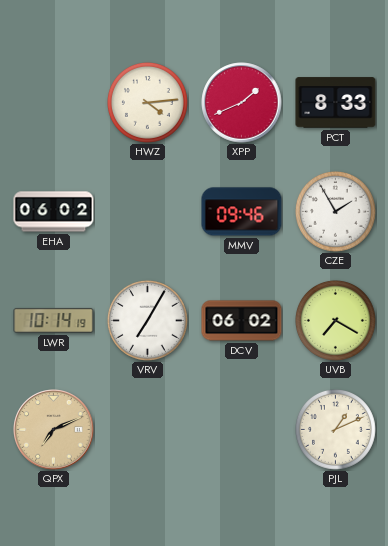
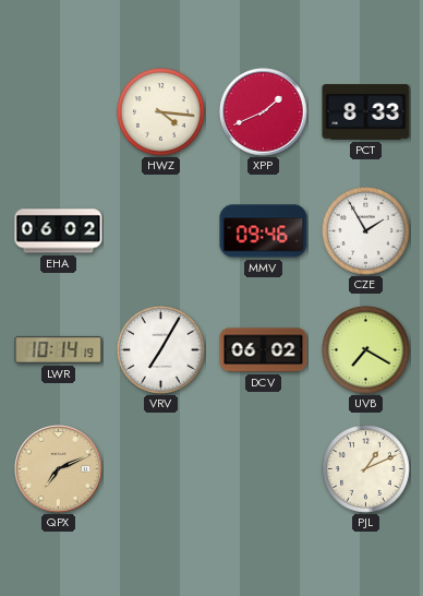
HWZ: 4:14 -> 4:16 (160, 111)
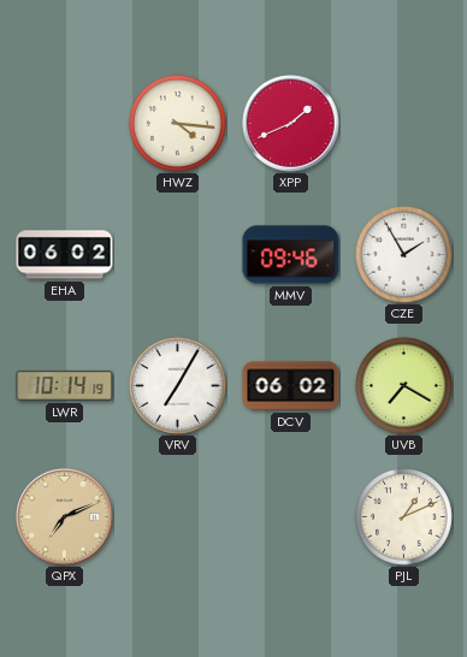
PCT: 8:33 -> none (366, 112)
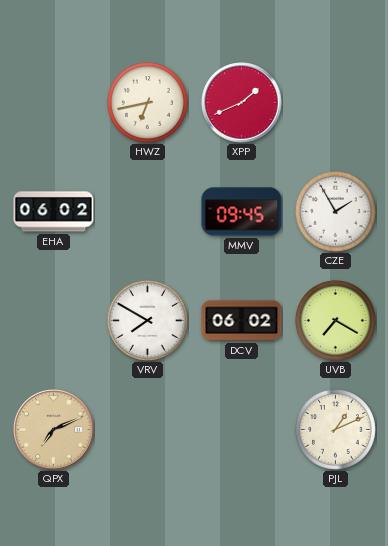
HWZ: 4:16 -> 6:43 (147, 102)
MMV: 09:46 -> 09:45 (242, 212)
LWR: 10:14 -> none (65, 385)
VRV: 7:05 -> 7:50 (147, 320)
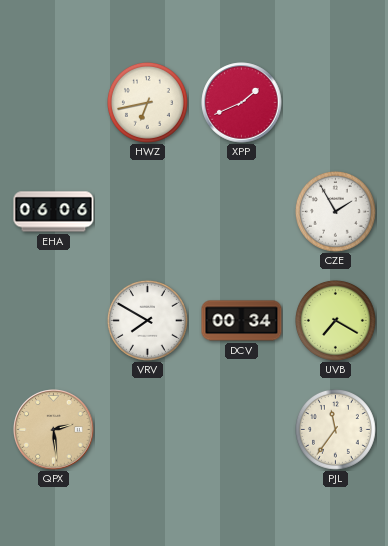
EHA: 06:02 -> 06:06 (54, 212)
MMV: 09:45 -> none (242, 212)
DCV: 06:02 -> 00:34 (242, 321)
QPX: 7:11 -> 2:29 (54, 430)
PJL: 1:11 -> 11:36 (335, 429)
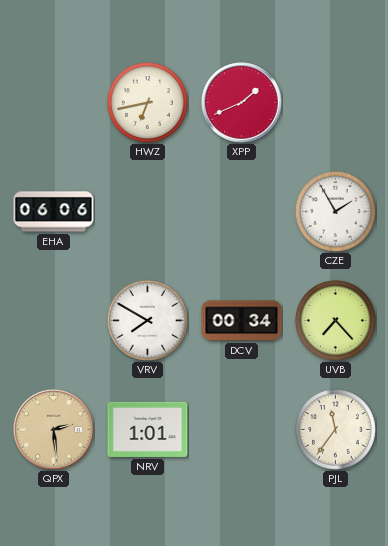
UVB: 7:20 -> 7:23 (335, 320)
NRV: none -> 1:01 (148, 429)
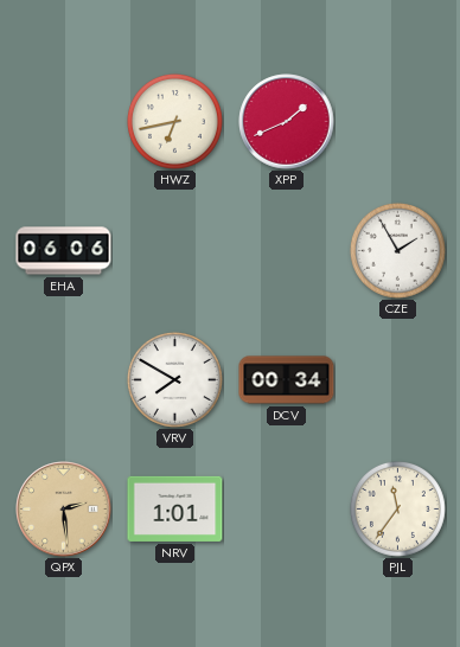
UVB: 7:23 -> none (335, 320)
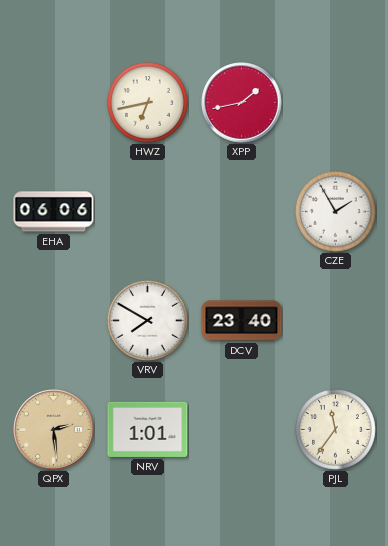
XPP: 1:41 -> 1:43 (242, 103)
DCV: 00:34 -> 23:40 (242, 321)
